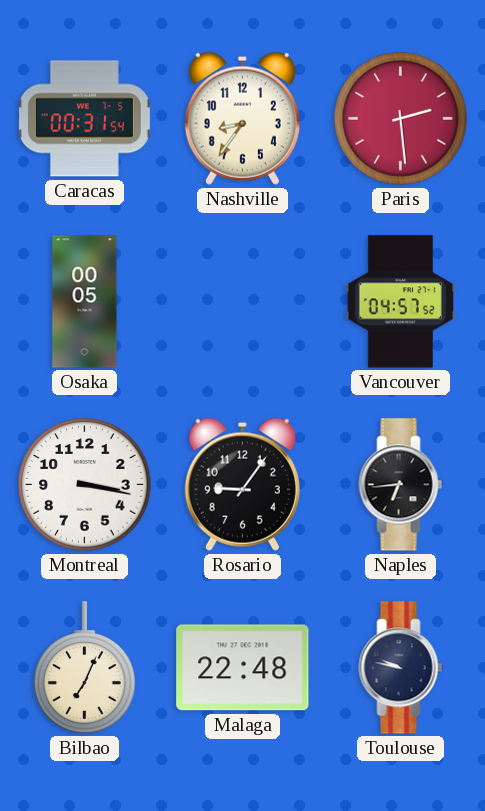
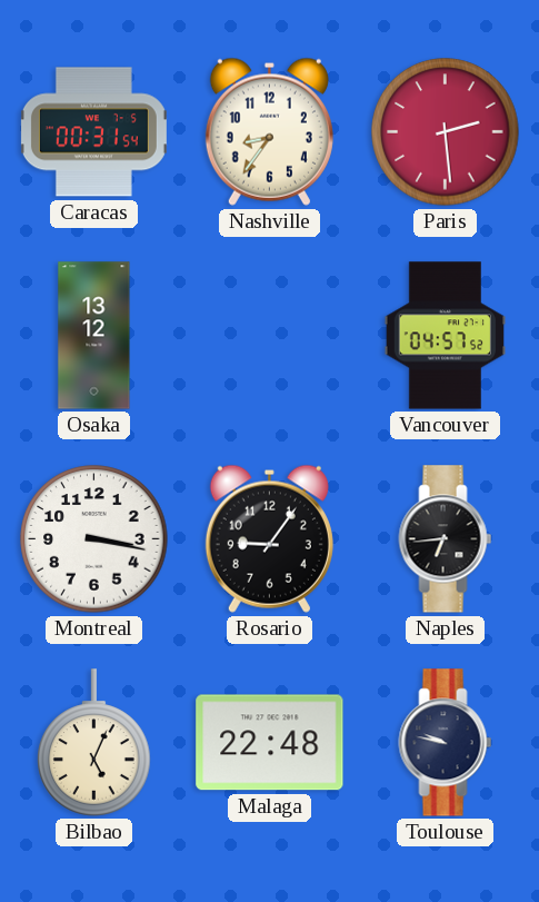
Osaka: 00:05 -> 13:12 (94, 336)
Bilbao: 7:04 -> 5:04 (94, 743)
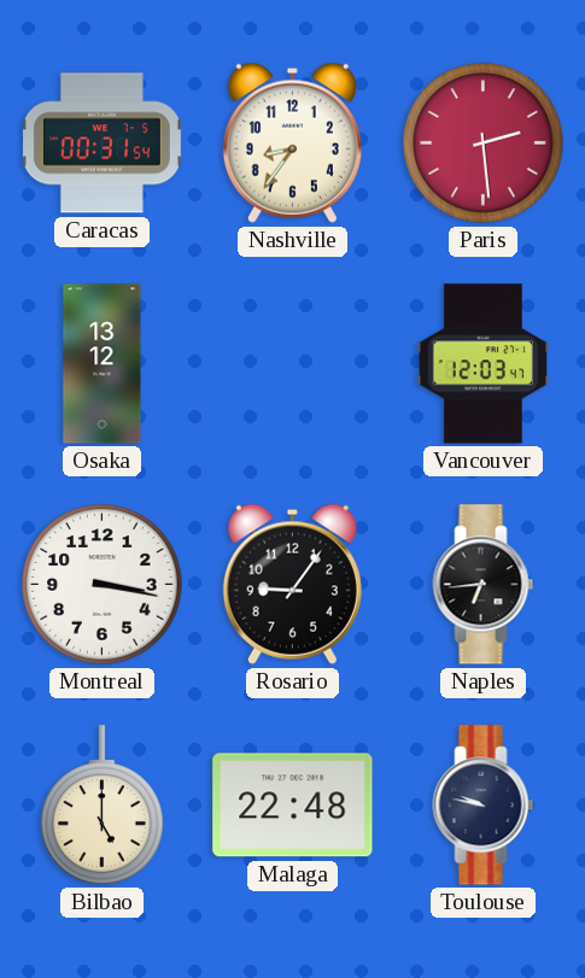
Vancouver: 04:57 -> 12:03 (482, 364)
Bilbao: 5:04 -> 5:00 (103, 806)
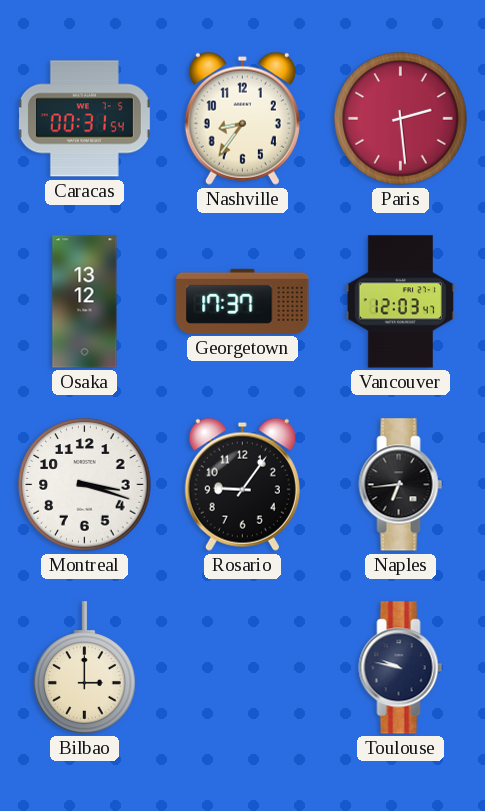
Georgetown: none -> 17:37 (243, 301)
Montreal: 3:17 -> 3:18 (85, 485)
Bilbao: 5:00 -> 3:00 (85, 668)
Malaga: 22:48 -> none (293, 806)
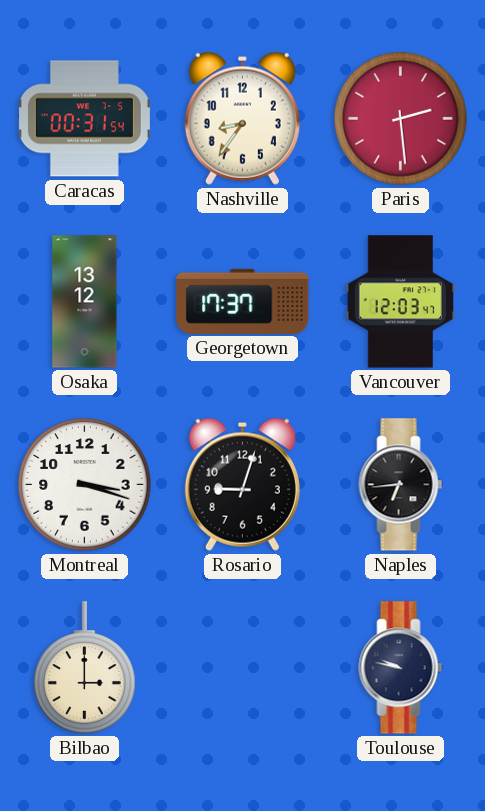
Rosario: 9:06 -> 9:03 (242, 484)
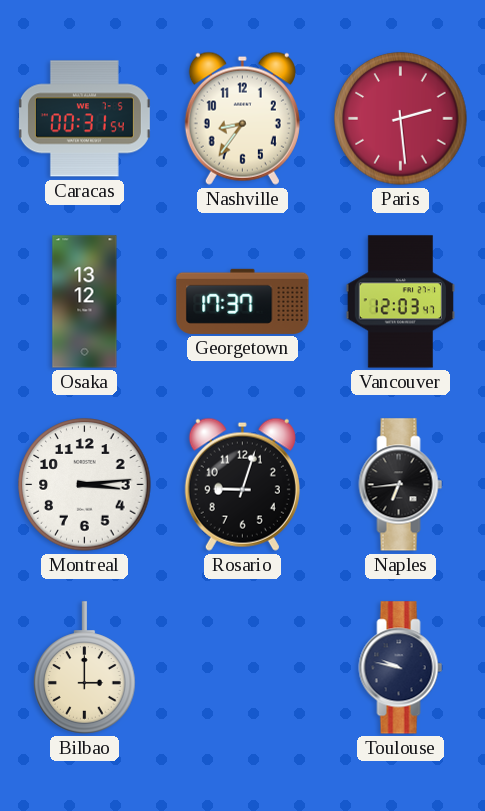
Montreal: 3:18 -> 3:14 (85, 485)
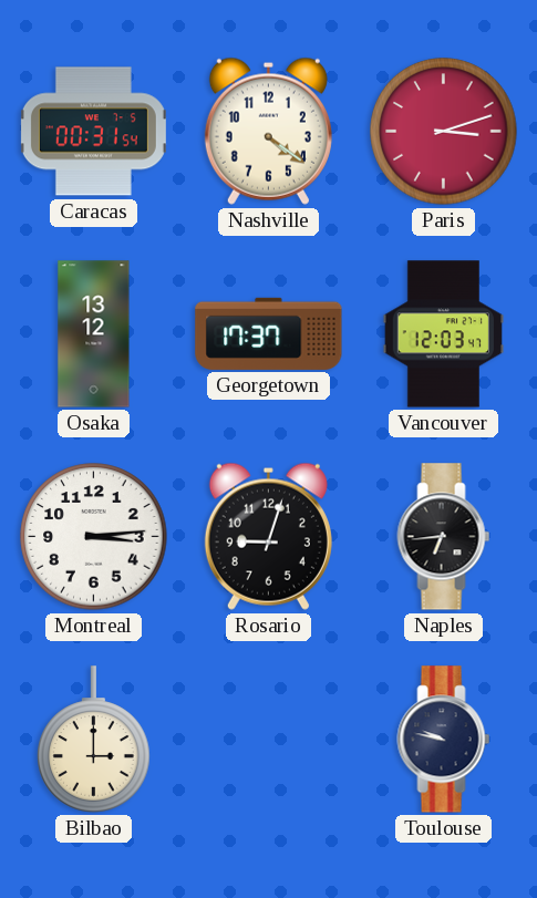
Nashville: 8:36 -> 4:21 (268, 131)
Paris: 2:29 -> 3:12 (444, 132)
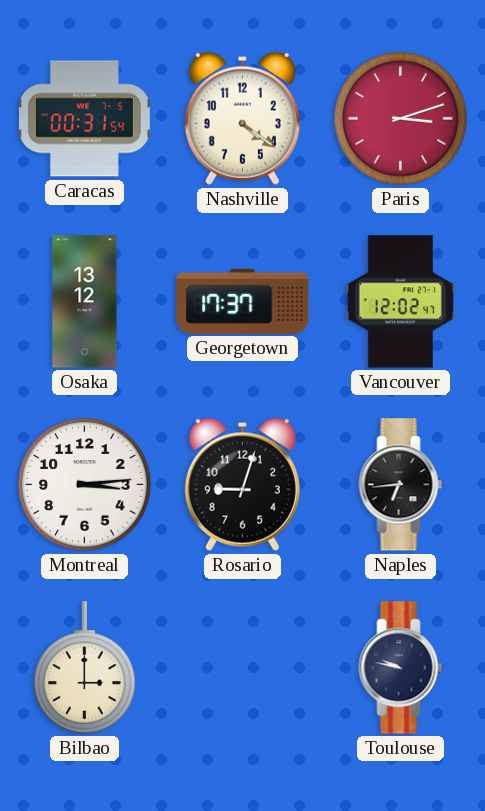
Vancouver: 12:03 -> 12:02 (400, 302)
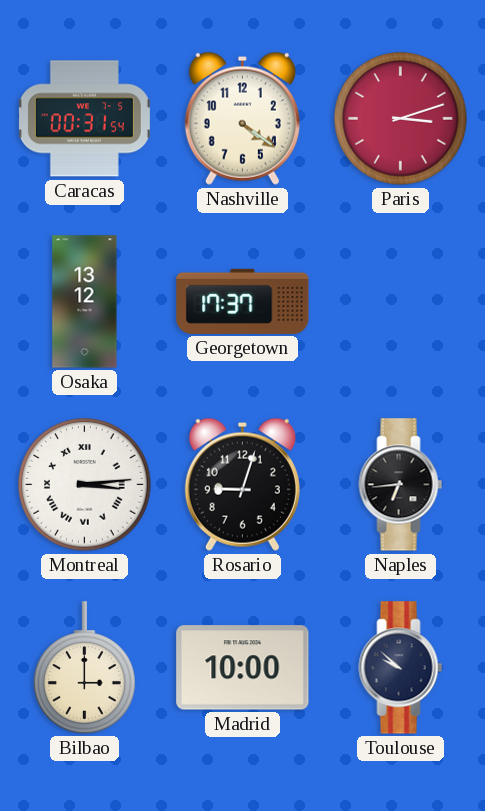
Vancouver: 12:02 -> none (400, 302)
Montreal numerals: Arabic -> Roman (85, 485)
Madrid: none -> 10:00 (243, 668)
Toulouse: 9:47 -> 9:52 (401, 668)
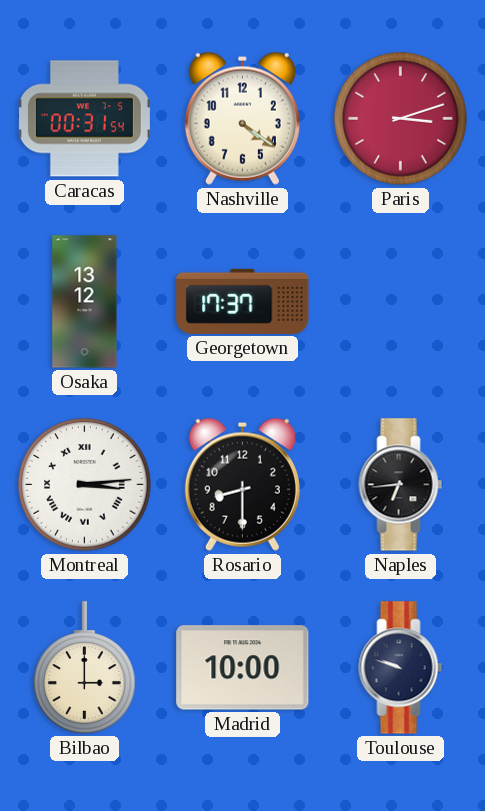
Rosario: 9:03 -> 8:30 (242, 484)
Toulouse: 9:52 -> 9:48 (401, 668)
